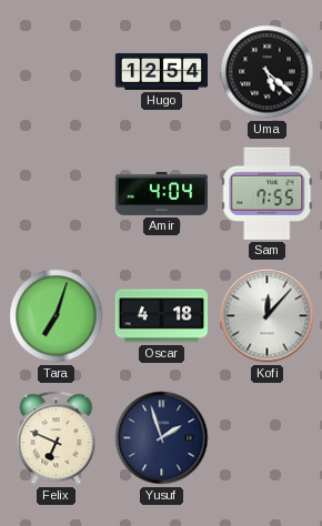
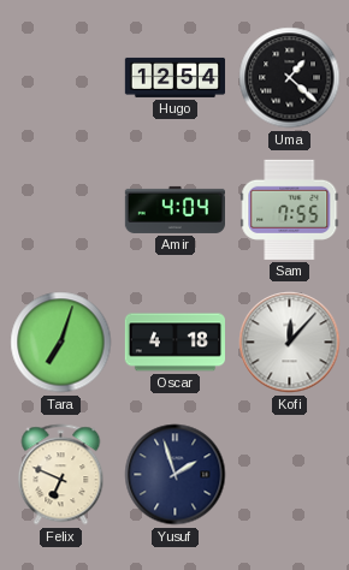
Uma: 5:22 -> 1:22 (290, 78)
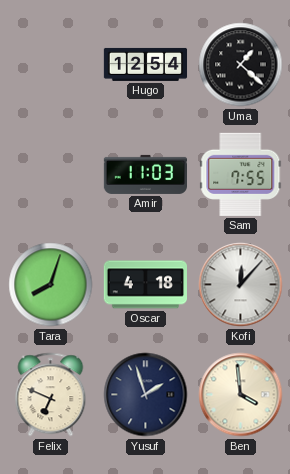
Amir: 4:04 -> 11:03 (145, 174)
Tara: 7:03 -> 8:03 (51, 285)
Ben: none -> 3:59 (241, 395)
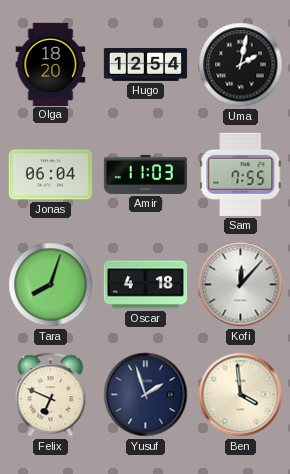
Olga: none -> 18:20 (51, 64)
Uma: 1:22 -> 2:02 (241, 65)
Jonas: none -> 06:04 (50, 175)
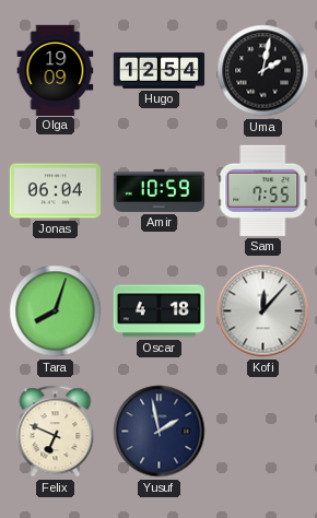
Olga: 18:20 -> 19:09 (56, 70)
Amir: 11:03 -> 10:59 (158, 190)
Yusuf: 1:57 -> 1:58 (160, 432)
Ben: 3:59 -> none (241, 395)
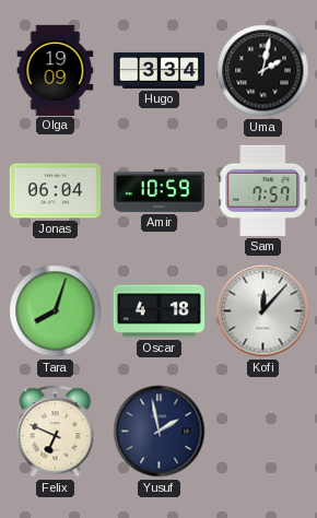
Hugo: 12:54 -> 3:34 (160, 70)
Sam: 7:55 -> 7:57 (263, 190)
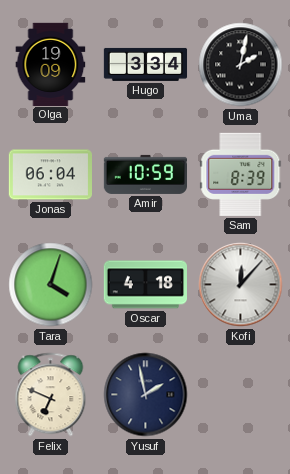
Sam: 7:57 -> 8:39 (241, 174)
Tara: 8:03 -> 4:03 (51, 285)
